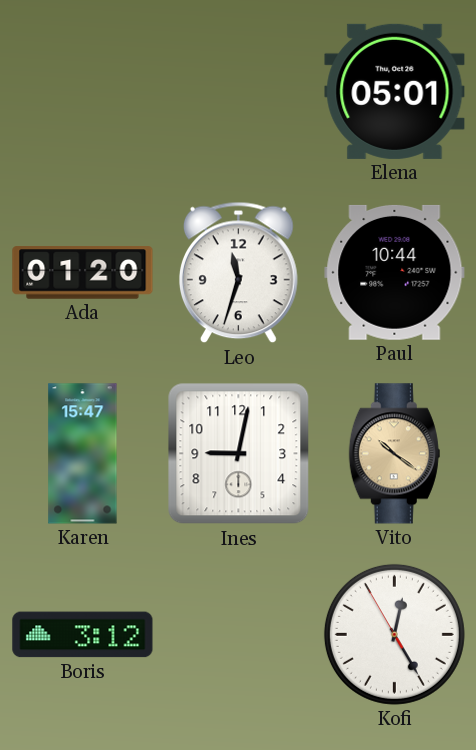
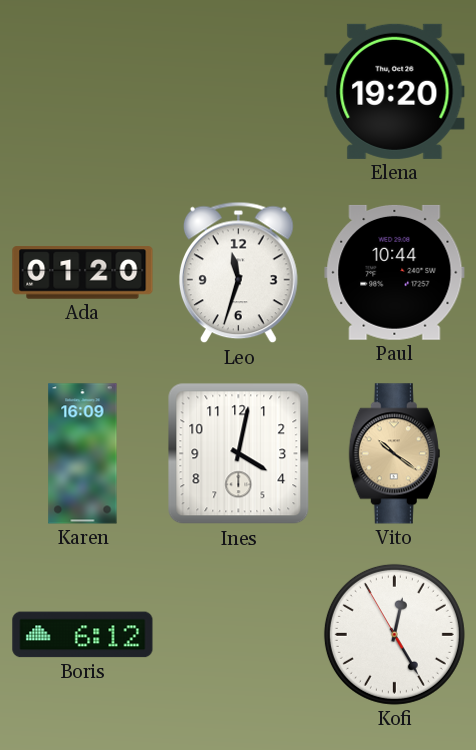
Elena: 05:01 -> 19:20 (395, 91)
Karen: 15:47 -> 16:09 (83, 454)
Ines: 9:02 -> 4:02 (239, 454)
Boris: 3:12 -> 6:12 (83, 635)
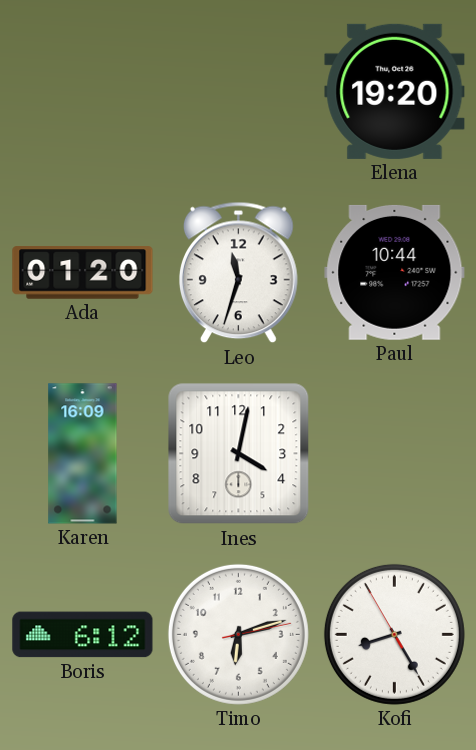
Vito: 10:21 -> none (394, 454)
Timo: none -> 6:12 (238, 634)
Kofi: 12:24 -> 8:24 (394, 634)
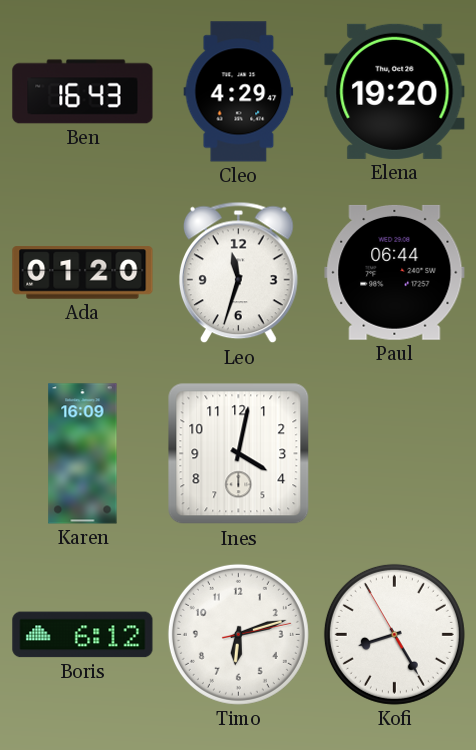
Ben: none -> 16:43 (83, 92)
Cleo: none -> 4:29 (239, 92)
Paul: 10:44 -> 06:44 (395, 272)
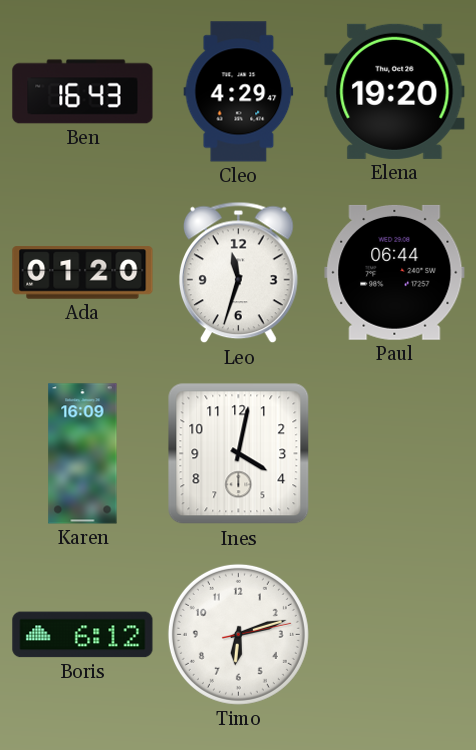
Kofi: 8:24 -> none (394, 634)
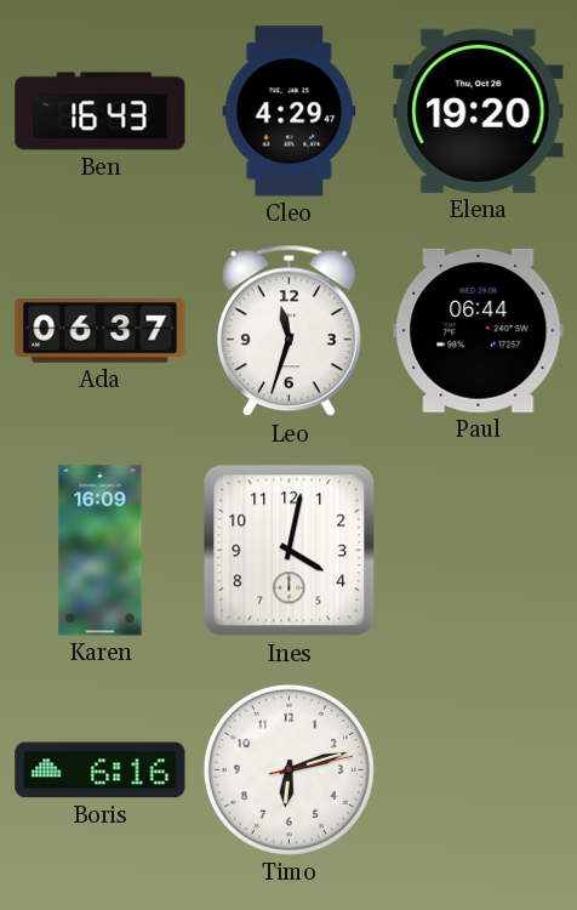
Ada: 01:20 -> 06:37 (101, 331)
Boris: 6:12 -> 6:16 (101, 770)
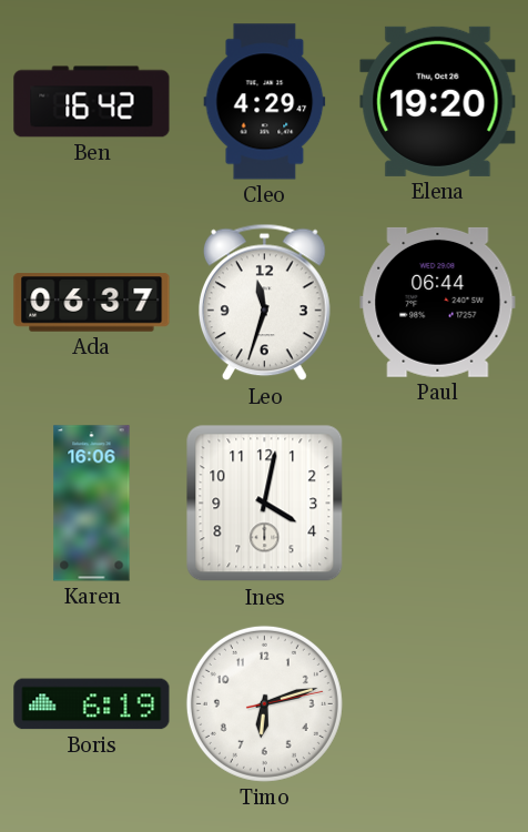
Ben: 16:43 -> 16:42 (92, 102)
Karen: 16:09 -> 16:06 (92, 504)
Boris: 6:16 -> 6:19 (92, 704)
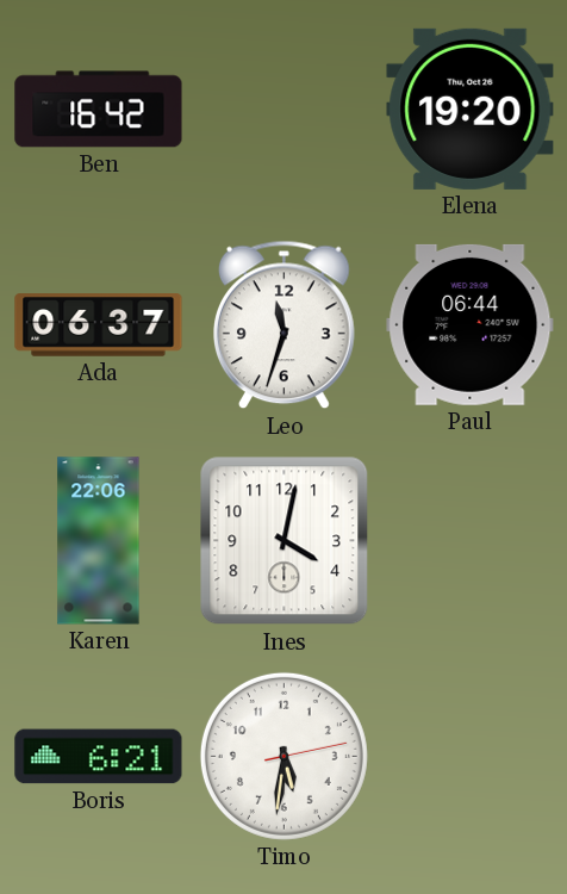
Cleo: 4:29 -> none (265, 102)
Karen: 16:06 -> 22:06 (99, 541)
Boris: 6:19 -> 6:21 (99, 757)
Timo: 6:12 -> 5:31 (283, 756)
